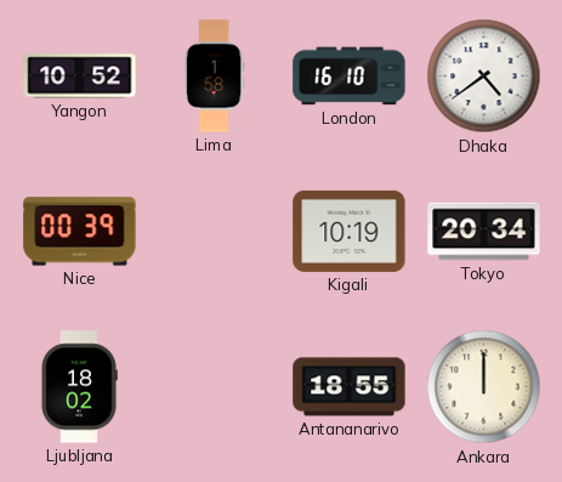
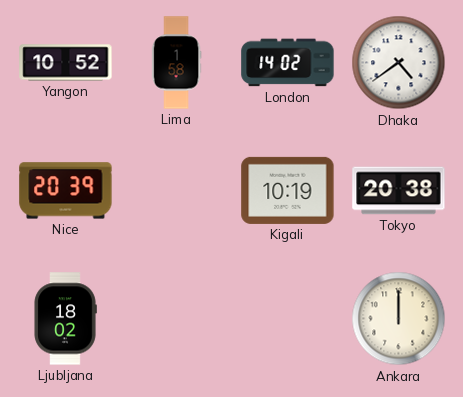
London: 16:10 -> 14:02 (288, 63)
Nice: 00:39 -> 20:39 (66, 191)
Tokyo: 20:34 -> 20:38 (399, 191)
Antananarivo: 18:55 -> none (350, 387)
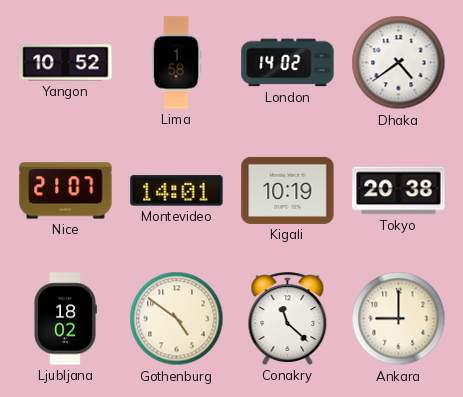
Nice: 20:39 -> 21:07 (66, 191)
Montevideo: none -> 14:01 (177, 191)
Gothenburg: none -> 4:51 (177, 319)
Conakry: none -> 11:22 (288, 318)
Ankara: 12:00 -> 9:00 (399, 319)
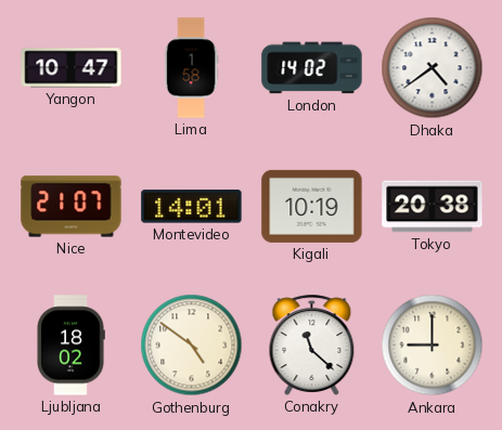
Yangon: 10:52 -> 10:47 (72, 68)
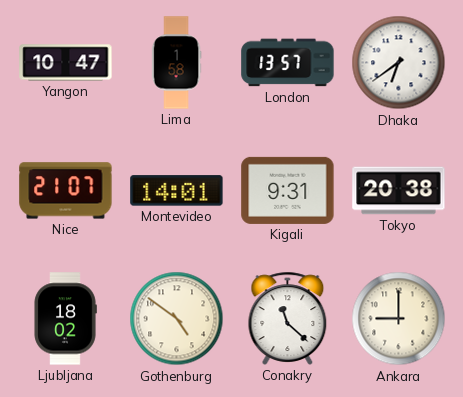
London: 14:02 -> 13:57 (288, 63)
Dhaka: 4:39 -> 6:39 (399, 63)
Kigali: 10:19 -> 9:31 (288, 190)
